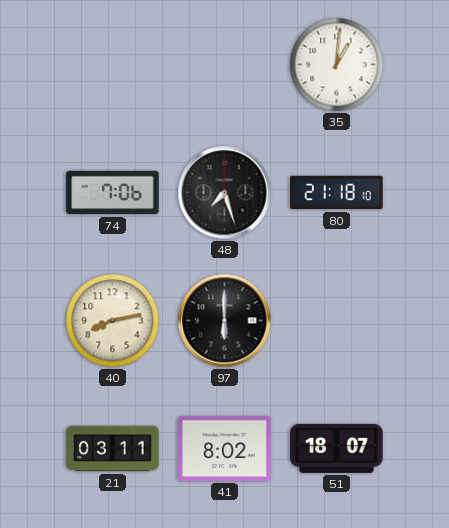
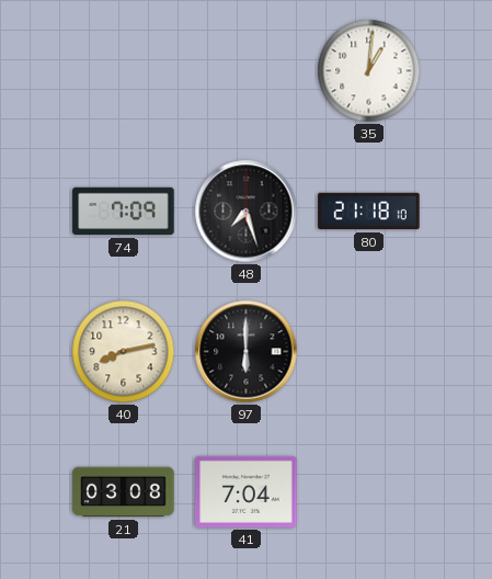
74: 7:06 -> 7:09 (124, 212)
21: 03:11 -> 03:08 (124, 492)
41: 8:02 -> 7:04 (247, 491)
51: 18:07 -> none (337, 448)
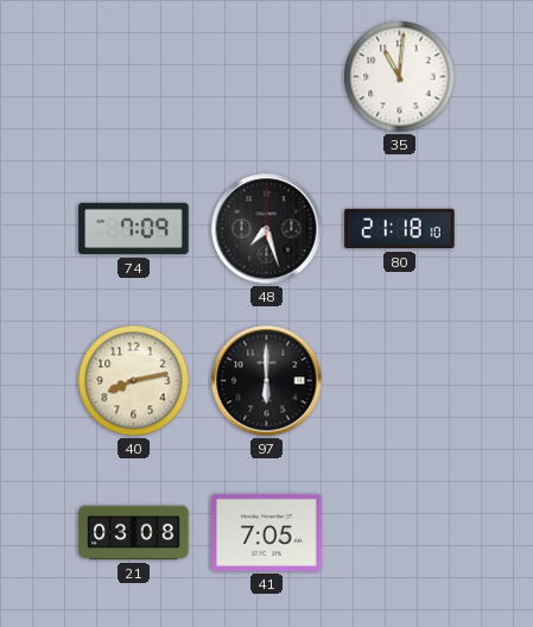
35: 1:01 -> 11:01 (400, 77)
41: 7:04 -> 7:05 (267, 532)
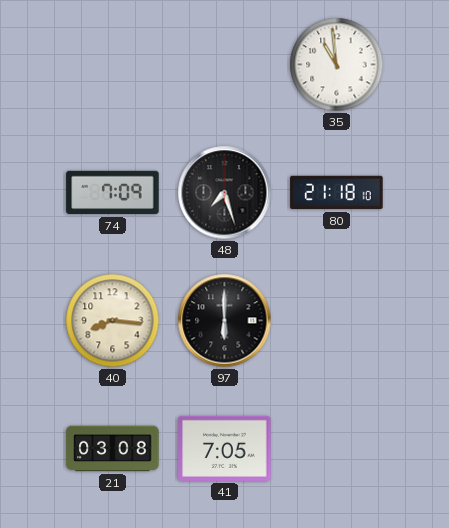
35: 11:01 -> 10:59 (337, 65)
40: 8:13 -> 8:16 (113, 321)
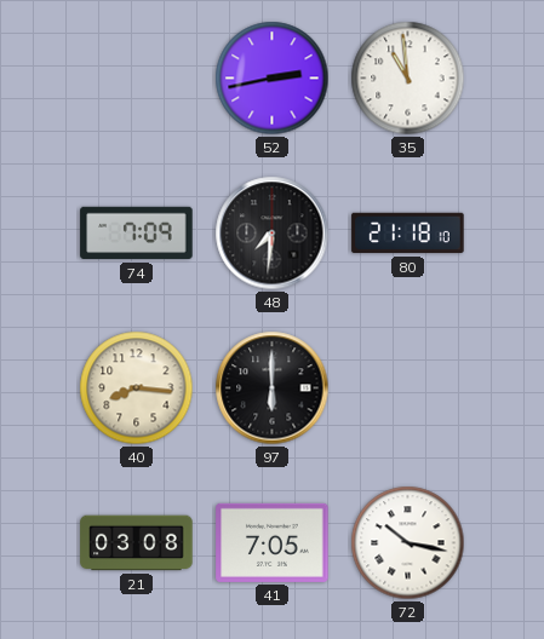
52: none -> 2:43 (273, 79)
48: 7:27 -> 7:31 (273, 234)
72: none -> 10:17 (408, 543)
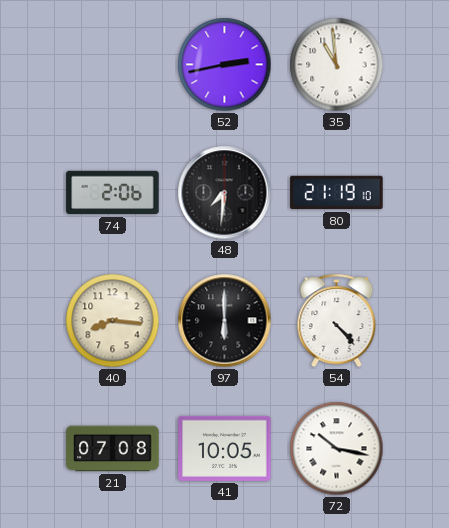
74: 7:09 -> 2:06 (113, 193)
80: 21:18 -> 21:19 (337, 193)
54: none -> 4:23 (337, 321)
21: 03:08 -> 07:08 (113, 449)
41: 7:05 -> 10:05 (225, 448)
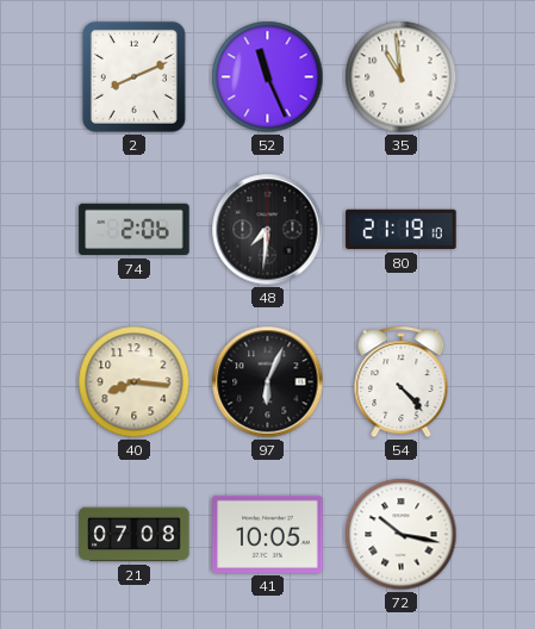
2: none -> 8:11 (133, 76)
52: 2:43 -> 11:26 (268, 77)
97: 6:00 -> 6:04 (268, 382)
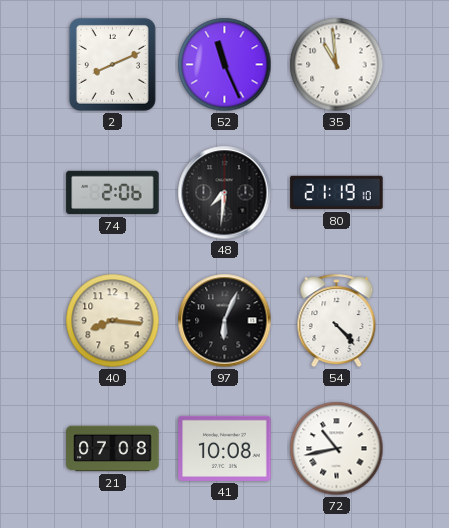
41: 10:05 -> 10:08 (225, 448)
72: 10:17 -> 10:43 (337, 449)
